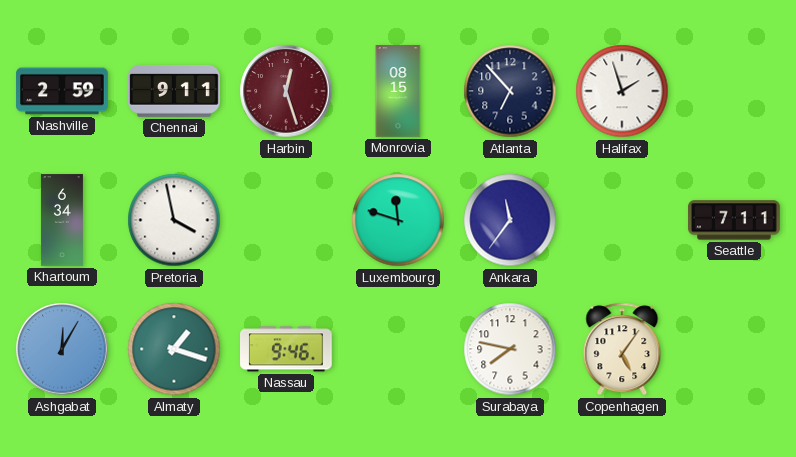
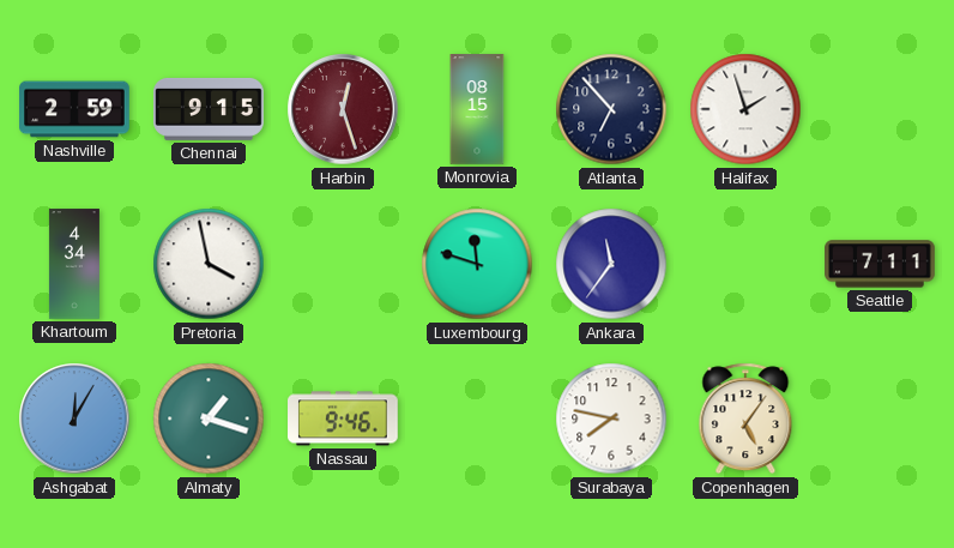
Chennai: 9:11 -> 9:15 (209, 109)
Khartoum: 6:34 -> 4:34 (74, 264)
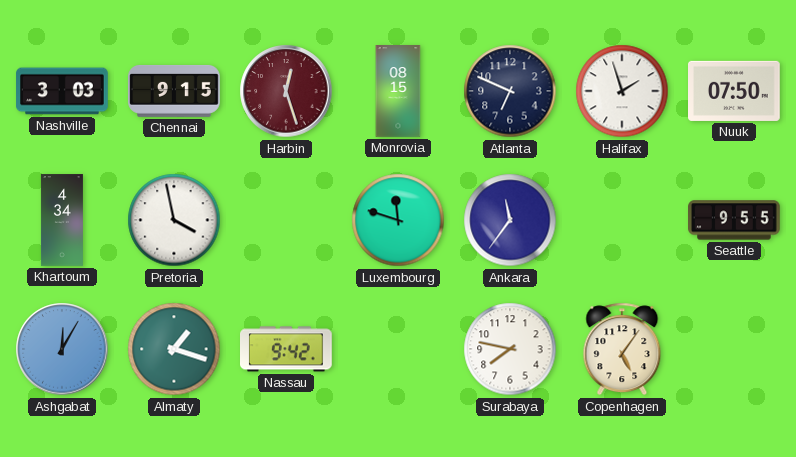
Nashville: 2:59 -> 3:03 (62, 91)
Atlanta: 6:53 -> 6:49 (510, 91)
Nuuk: none -> 07:50 (734, 91)
Seattle: 7:11 -> 9:55 (734, 220)
Nassau: 9:46 -> 9:42 (287, 349)
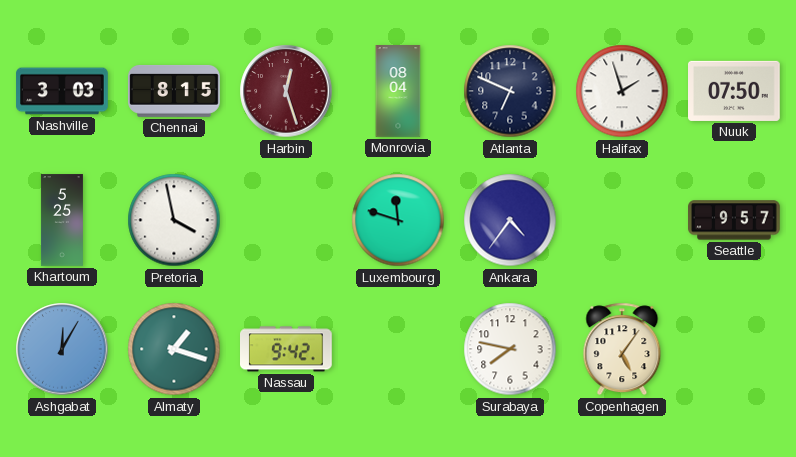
Chennai: 9:15 -> 8:15 (174, 91)
Monrovia: 08:15 -> 08:04 (398, 91)
Khartoum: 4:34 -> 5:25 (62, 220)
Ankara: 11:36 -> 4:36 (510, 220)
Seattle: 9:55 -> 9:57 (734, 220)
